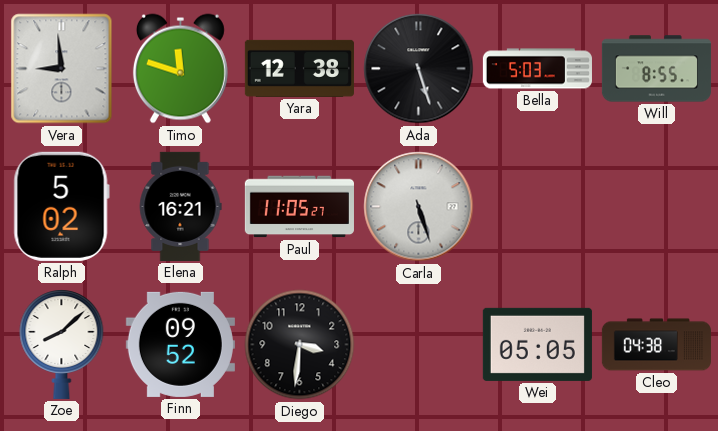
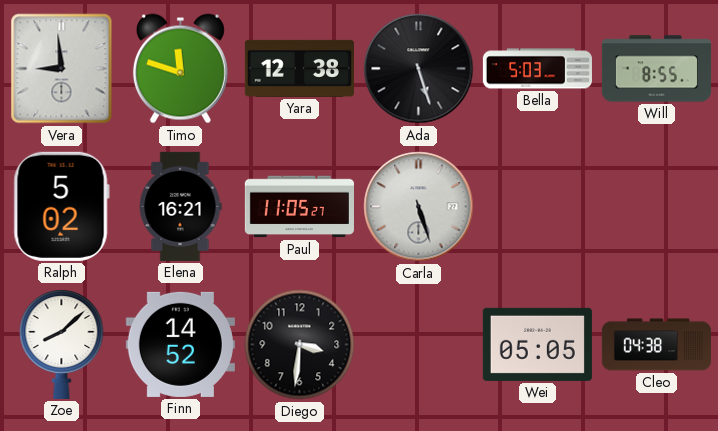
Finn: 09:52 -> 14:52 (180, 344)
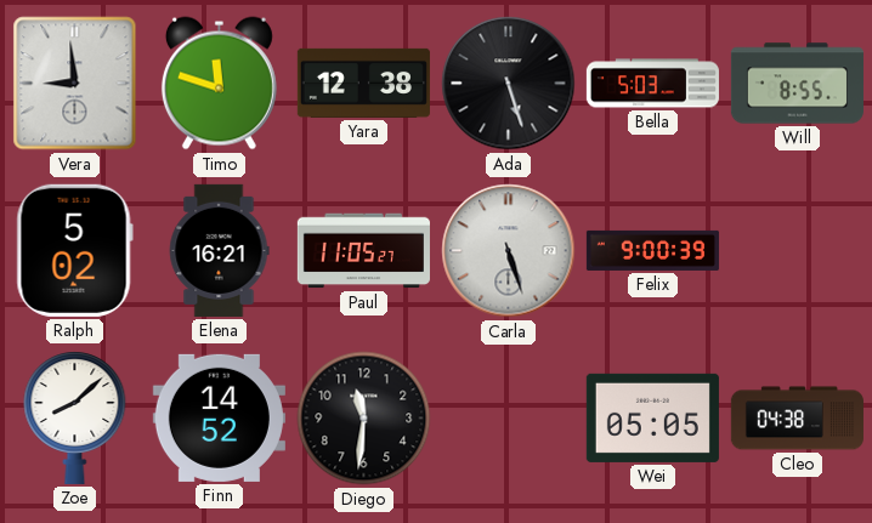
Felix: none -> 9:00 (652, 250)
Diego: 3:31 -> 11:31 (364, 419)
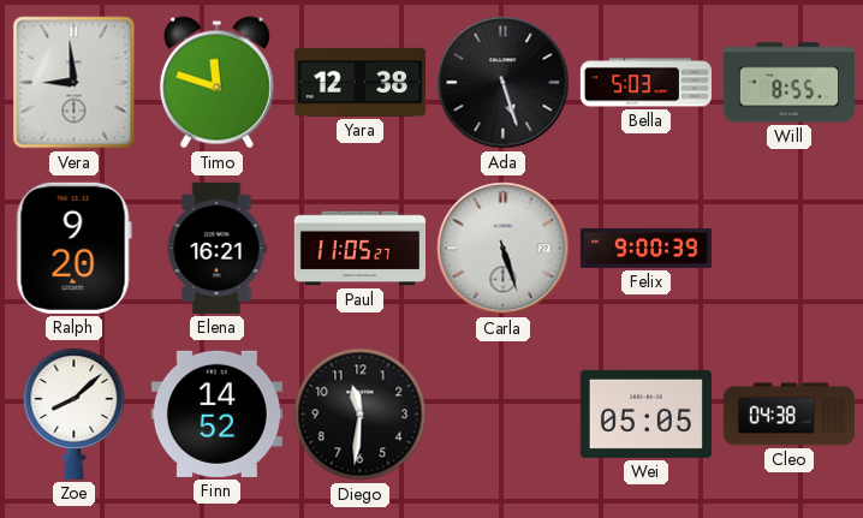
Ralph: 5:02 -> 9:20 (73, 248)
